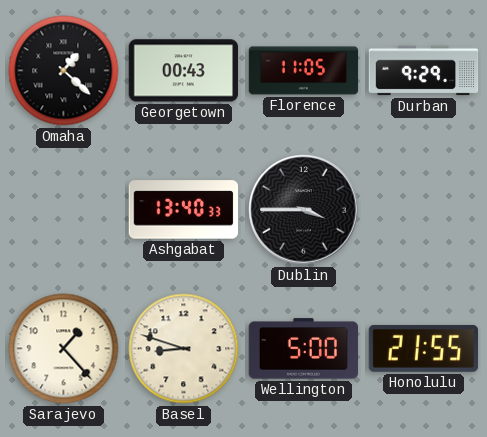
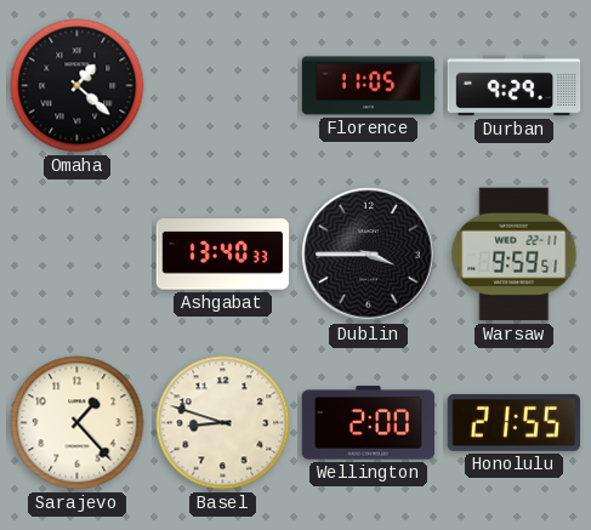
Georgetown: 00:43 -> none (184, 71)
Warsaw: none -> 9:59 (515, 255)
Wellington: 5:00 -> 2:00 (369, 423)
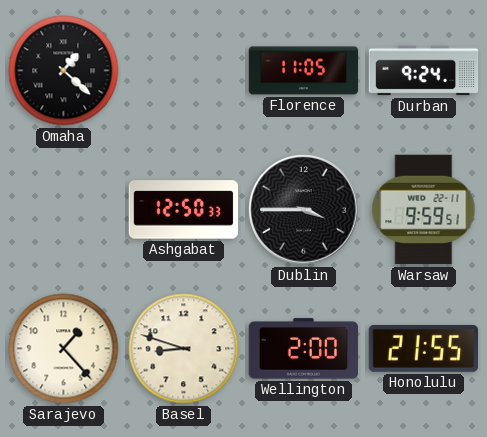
Durban: 9:29 -> 9:24 (424, 71)
Ashgabat: 13:40 -> 12:50 (184, 210)
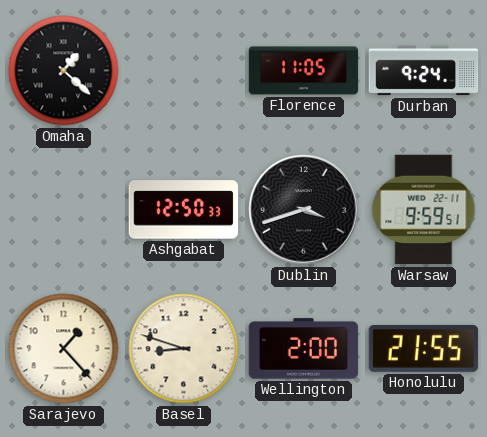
Dublin: 3:45 -> 3:42 (304, 210)
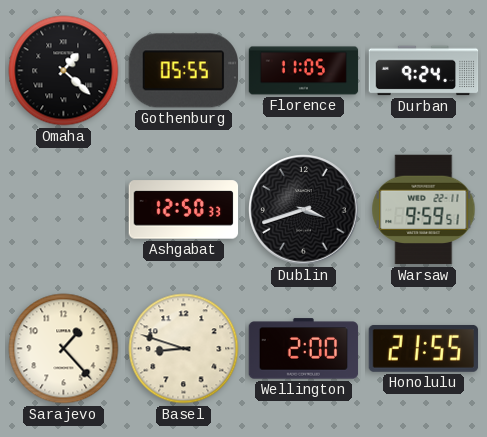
Gothenburg: none -> 05:55 (183, 71)
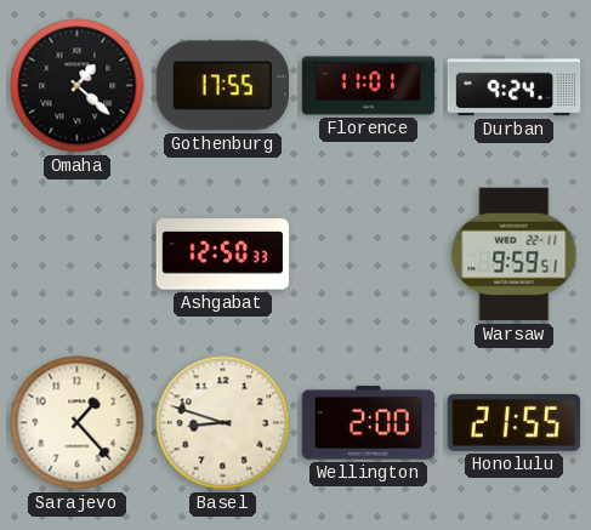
Gothenburg: 05:55 -> 17:55 (222, 86)
Florence: 11:05 -> 11:01 (369, 86)
Dublin: 3:42 -> none (304, 210)
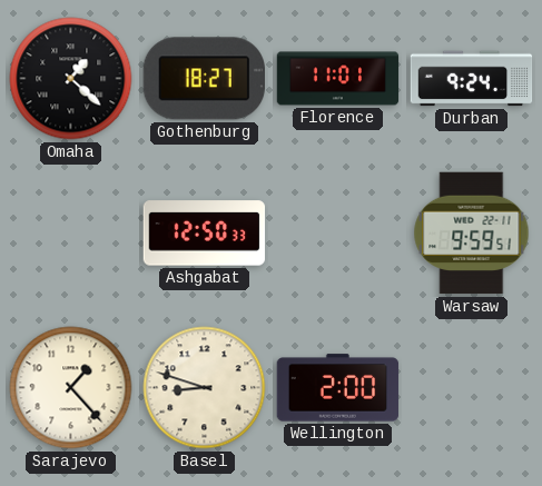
Gothenburg: 17:55 -> 18:27 (204, 79)
Honolulu: 21:55 -> none (515, 422)
